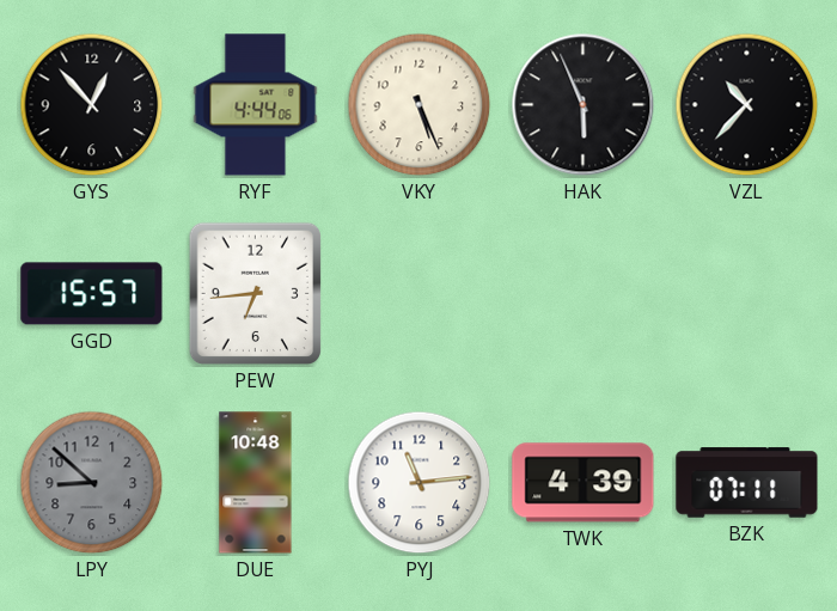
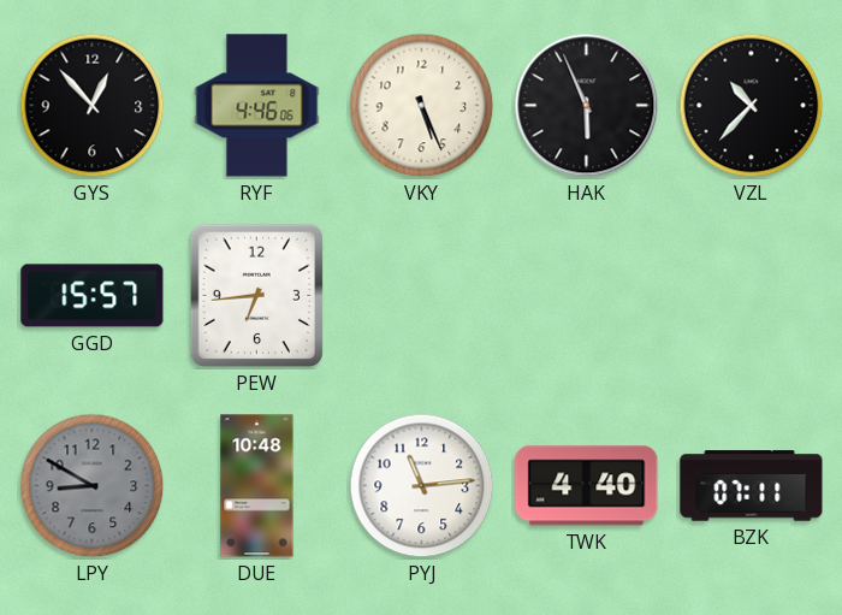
RYF: 4:44 -> 4:46 (257, 106)
LPY: 8:52 -> 8:50 (93, 486)
TWK: 4:39 -> 4:40 (587, 486)
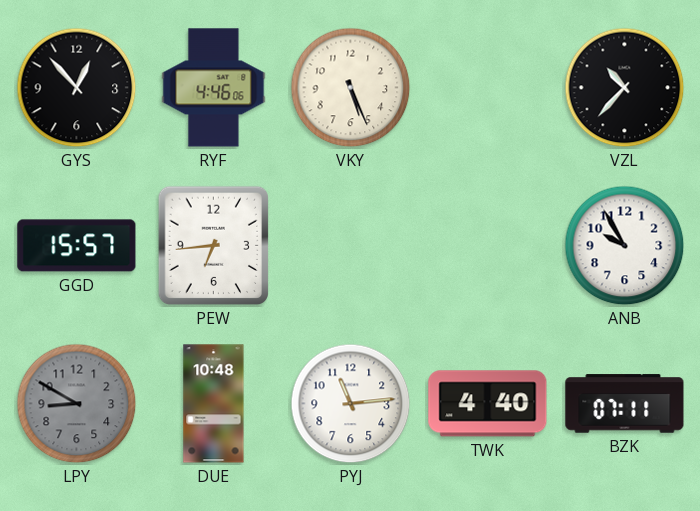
HAK: 5:56 -> none (587, 106)
ANB: none -> 9:55 (625, 246)
